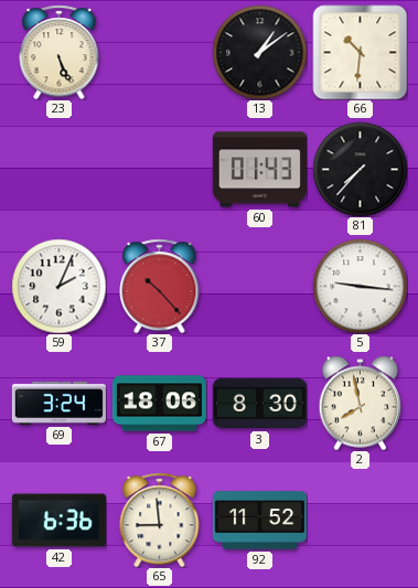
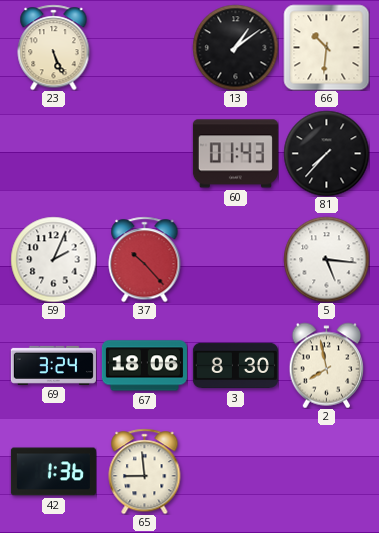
5: 9:16 -> 5:16 (326, 259)
42: 6:36 -> 1:36 (53, 472)
92: 11:52 -> none (259, 521)
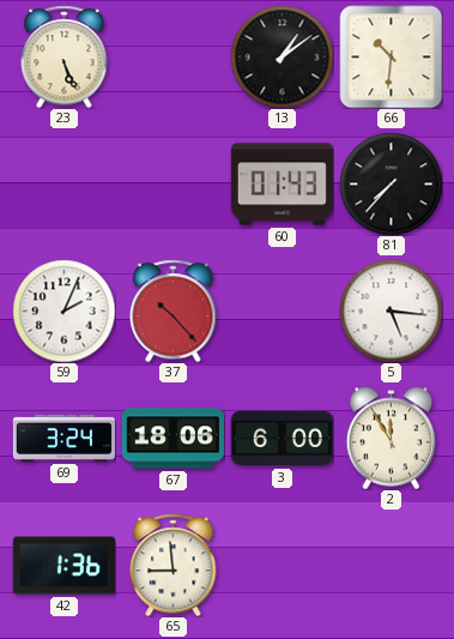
3: 8:30 -> 6:00 (282, 439)
2: 7:58 -> 11:55 (392, 438)
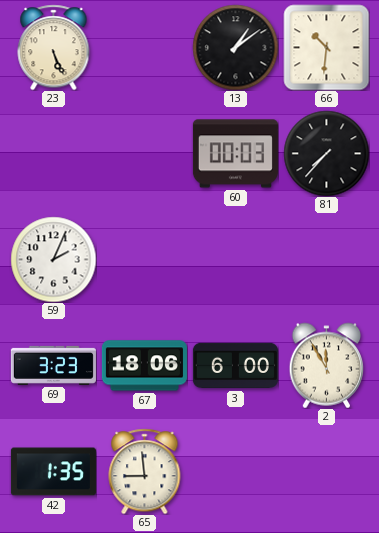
60: 01:43 -> 00:03 (235, 154)
37: 10:23 -> none (174, 311)
5: 5:16 -> none (391, 311)
69: 3:24 -> 3:23 (53, 365)
42: 1:36 -> 1:35 (53, 472)
